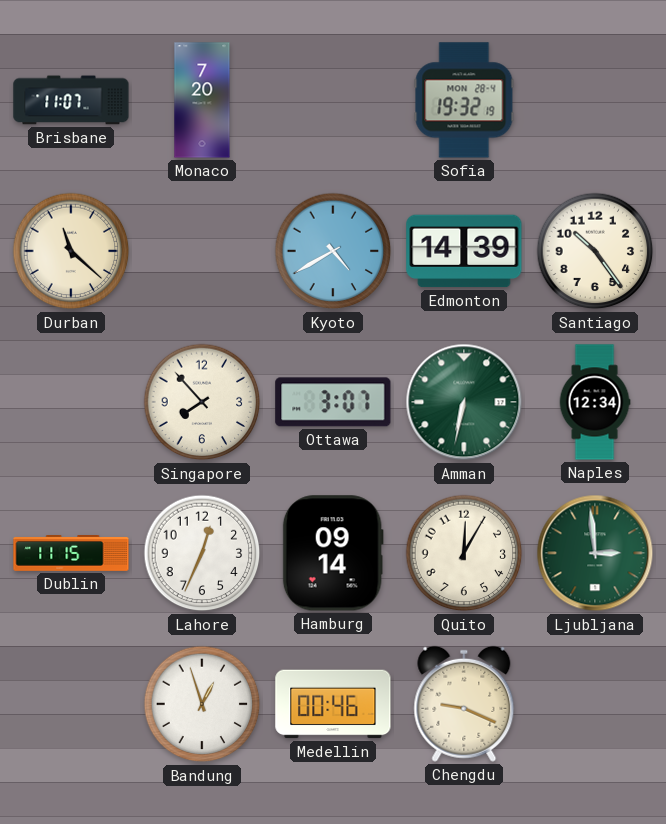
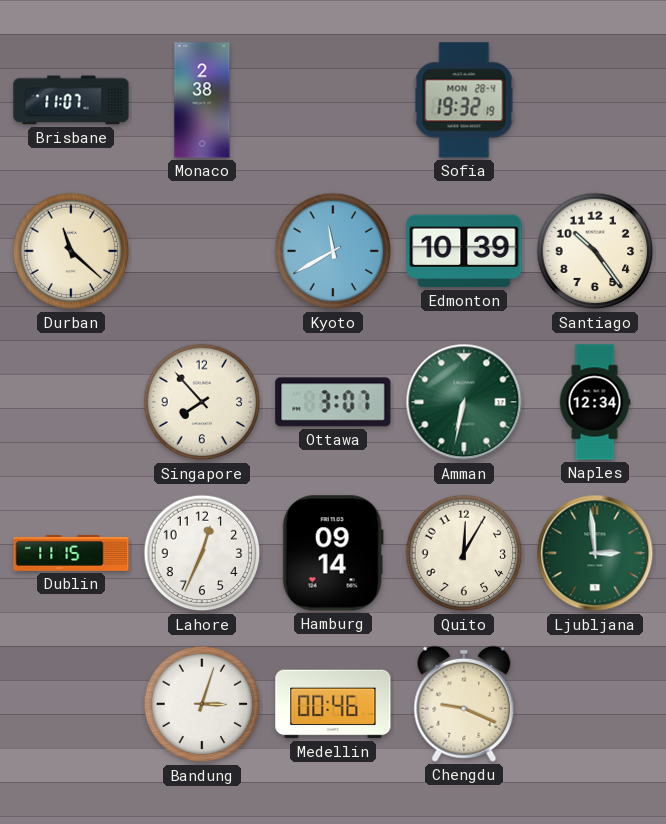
Monaco: 7:20 -> 2:38 (202, 100)
Kyoto: 4:40 -> 11:40 (333, 251)
Edmonton: 14:39 -> 10:39 (464, 251)
Bandung: 12:57 -> 3:03 (202, 704)
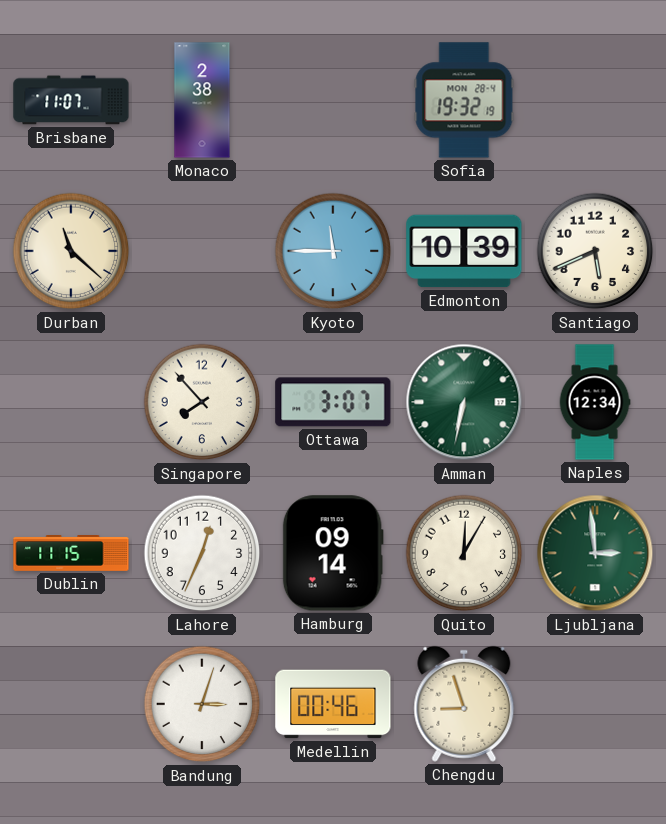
Kyoto: 11:40 -> 11:45 (333, 251)
Santiago: 10:24 -> 5:41 (595, 251)
Chengdu: 9:19 -> 8:57 (464, 704)
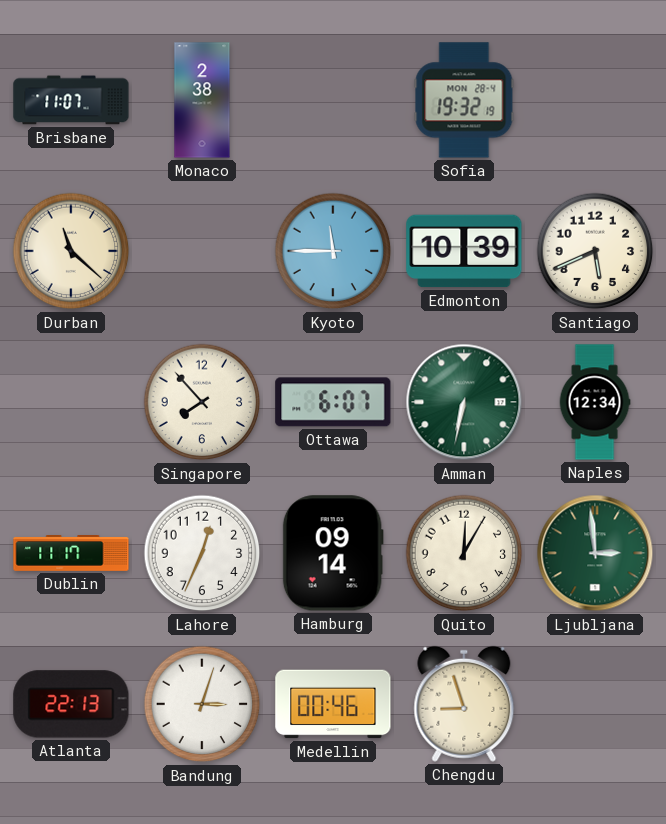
Ottawa: 3:07 -> 6:07 (333, 402)
Dublin: 11:15 -> 11:17 (71, 554)
Atlanta: none -> 22:13 (71, 704)
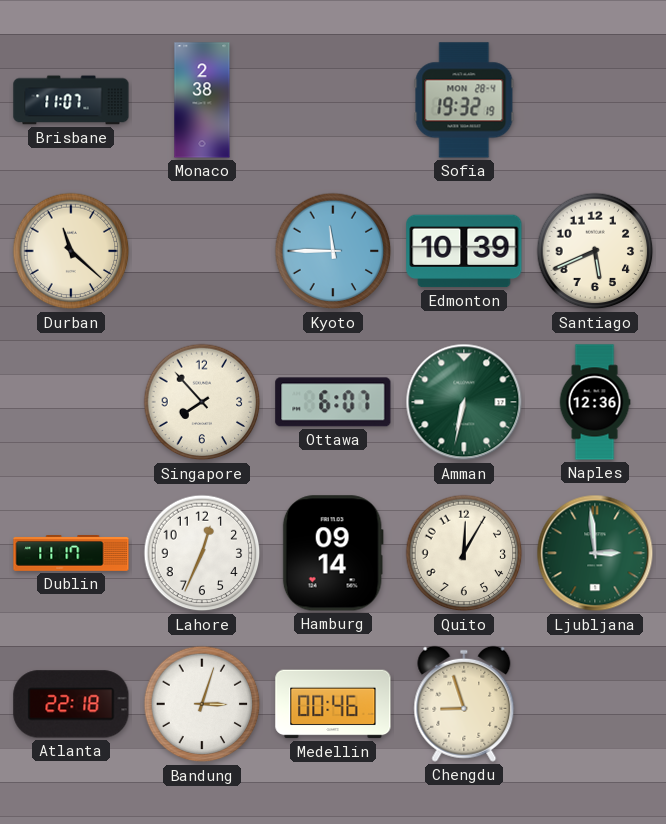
Naples: 12:34 -> 12:36 (595, 402)
Atlanta: 22:13 -> 22:18 (71, 704)
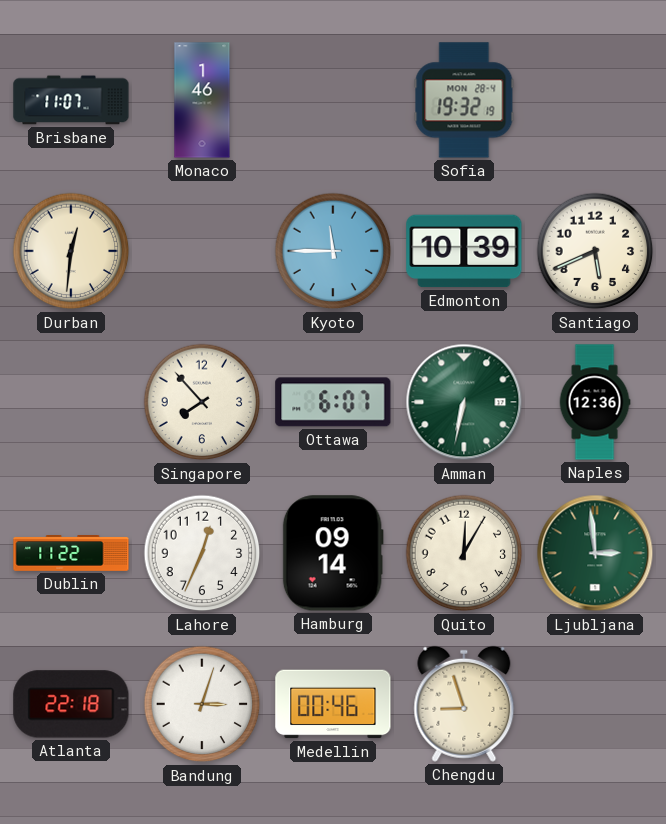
Monaco: 2:38 -> 1:46 (202, 100)
Durban: 11:22 -> 12:31 (71, 251)
Dublin: 11:17 -> 11:22 (71, 554)
